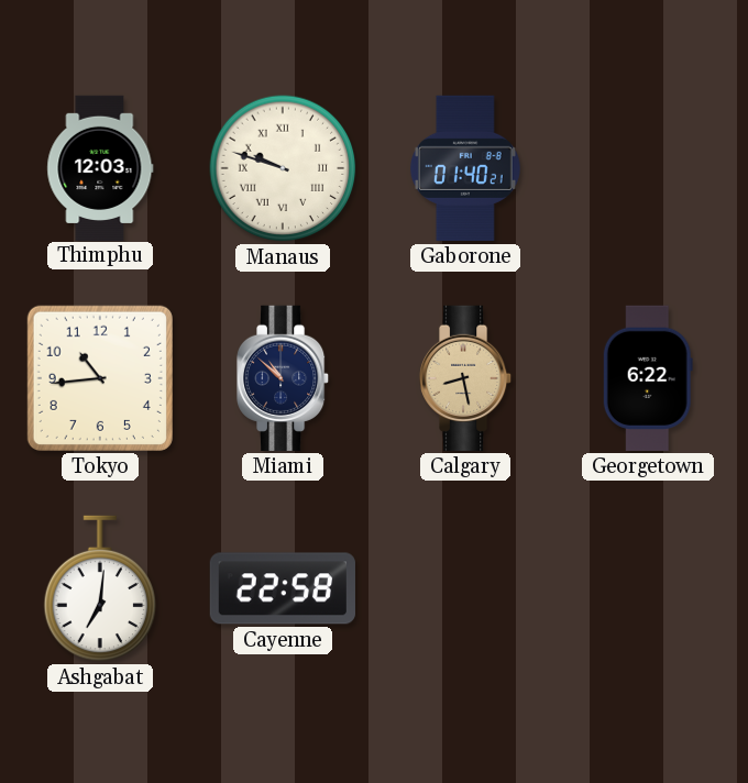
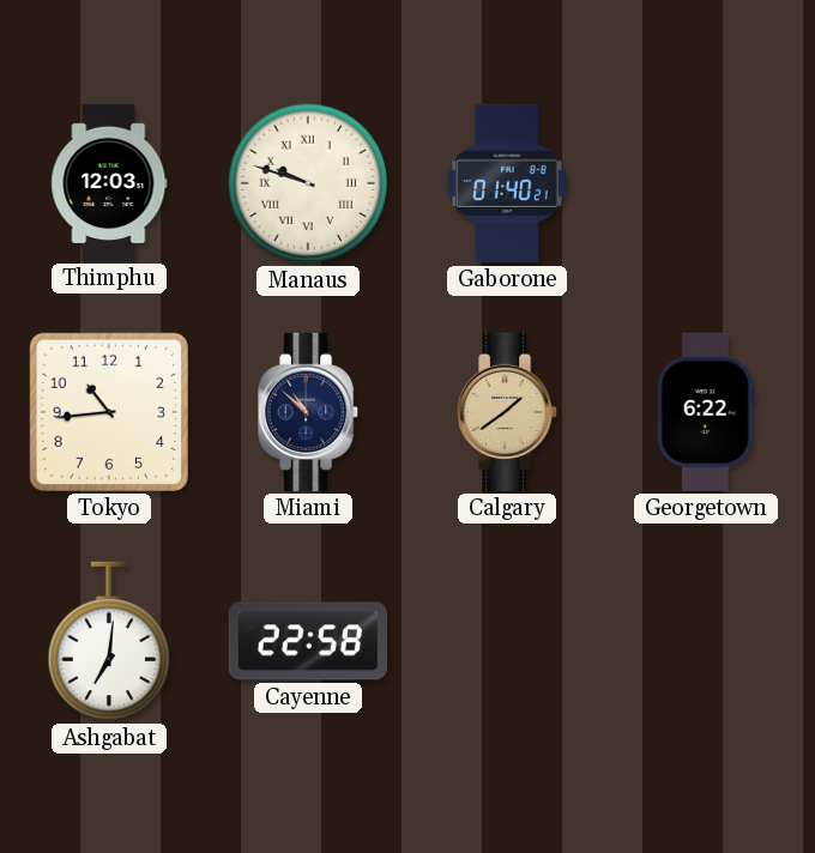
Calgary: 8:28 -> 1:39 (508, 412)
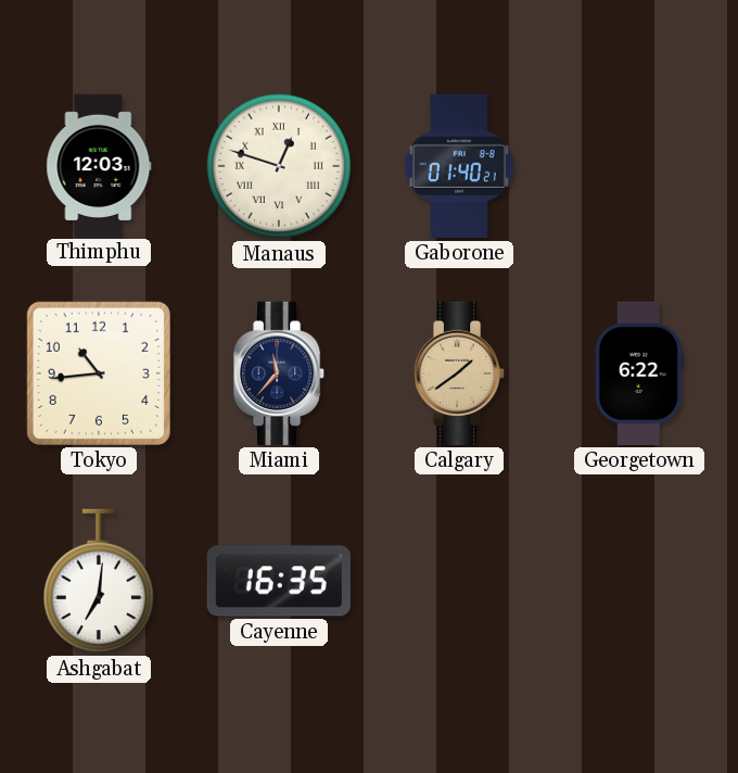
Manaus: 9:48 -> 12:48 (279, 166)
Miami: 10:52 -> 11:37 (280, 373)
Cayenne: 22:58 -> 16:35 (279, 581)
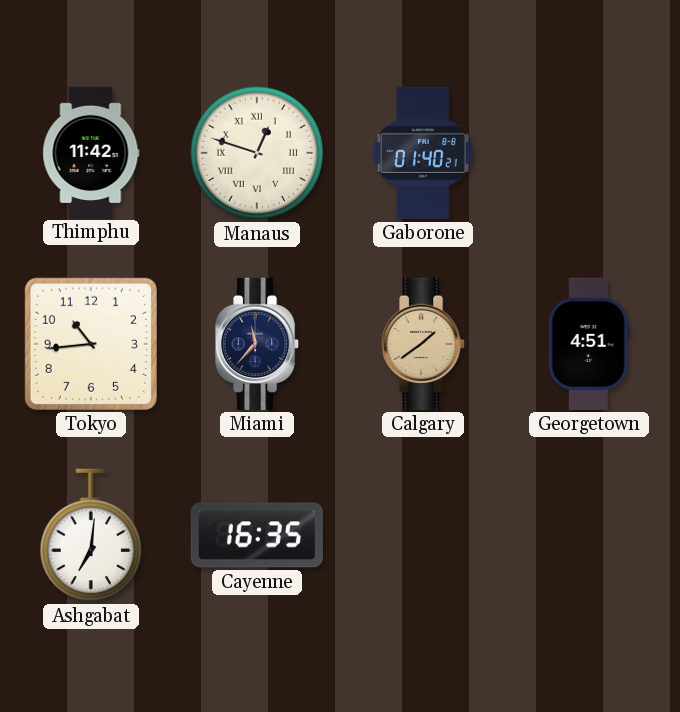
Thimphu: 12:03 -> 11:42 (91, 152)
Georgetown: 6:22 -> 4:51 (589, 344)
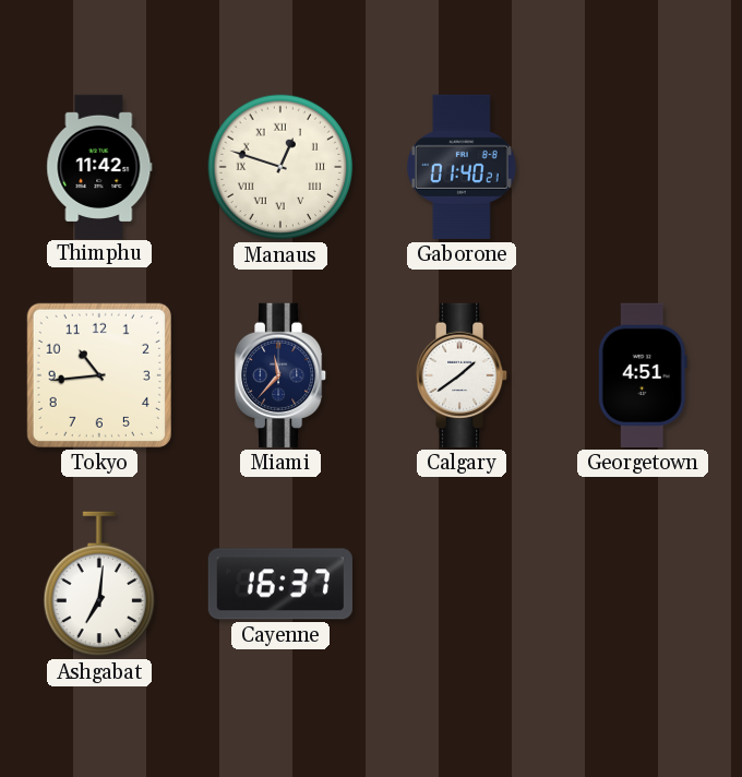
Calgary dial: champagne -> white (463, 375)
Cayenne: 16:35 -> 16:37 (280, 584)
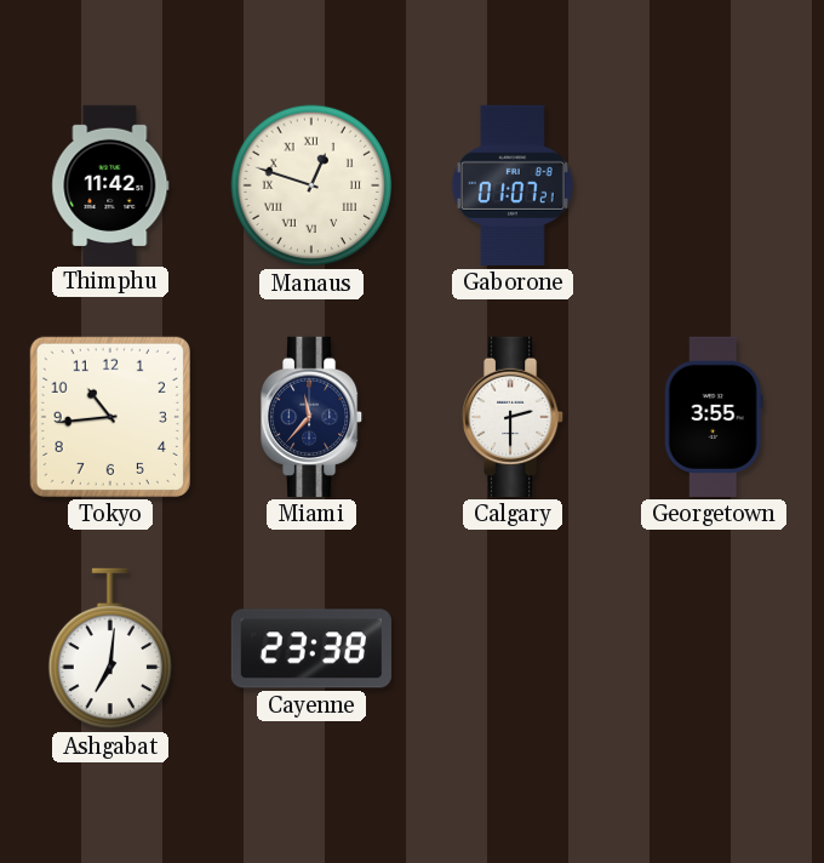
Gaborone: 01:40 -> 01:07 (513, 185)
Calgary: 1:39 -> 2:30 (514, 417)
Georgetown: 4:51 -> 3:55 (714, 417)
Cayenne: 16:37 -> 23:38 (311, 648)
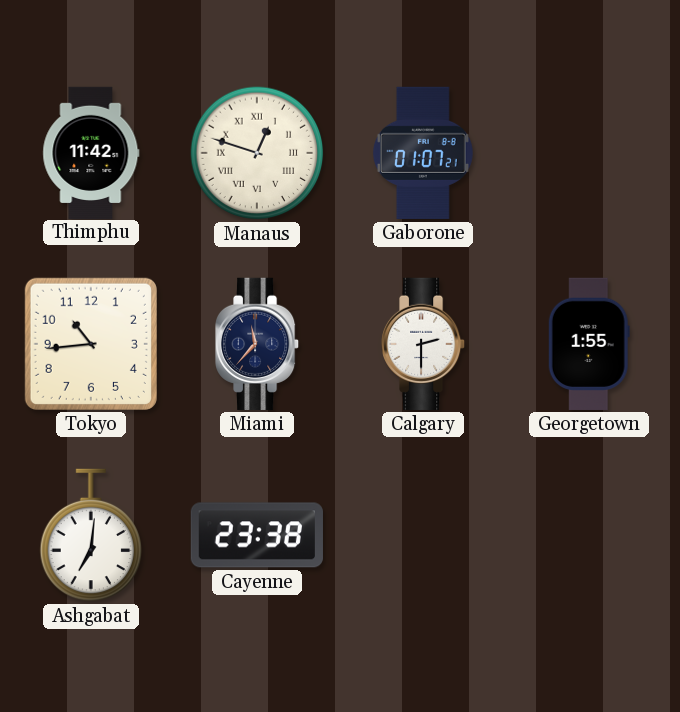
Georgetown: 3:55 -> 1:55 (589, 344)
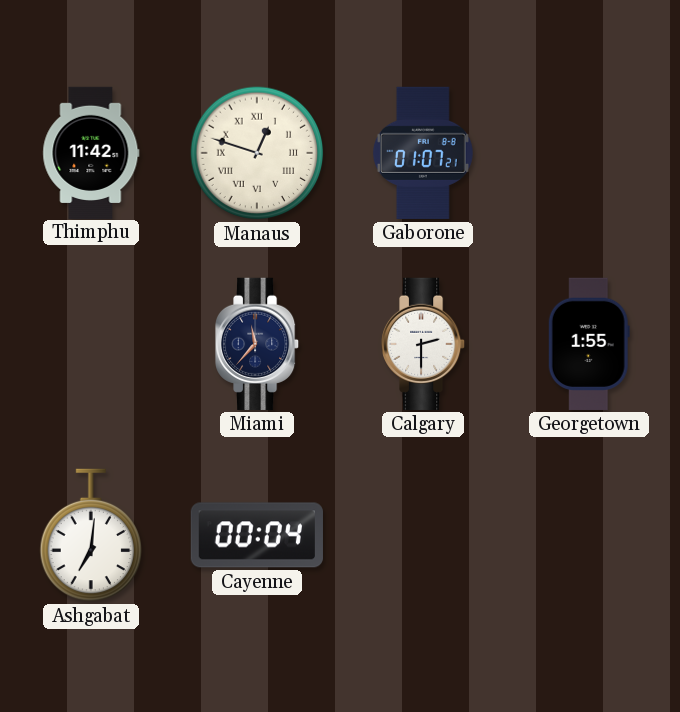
Tokyo: 10:44 -> none (91, 344)
Cayenne: 23:38 -> 00:04 (257, 535)
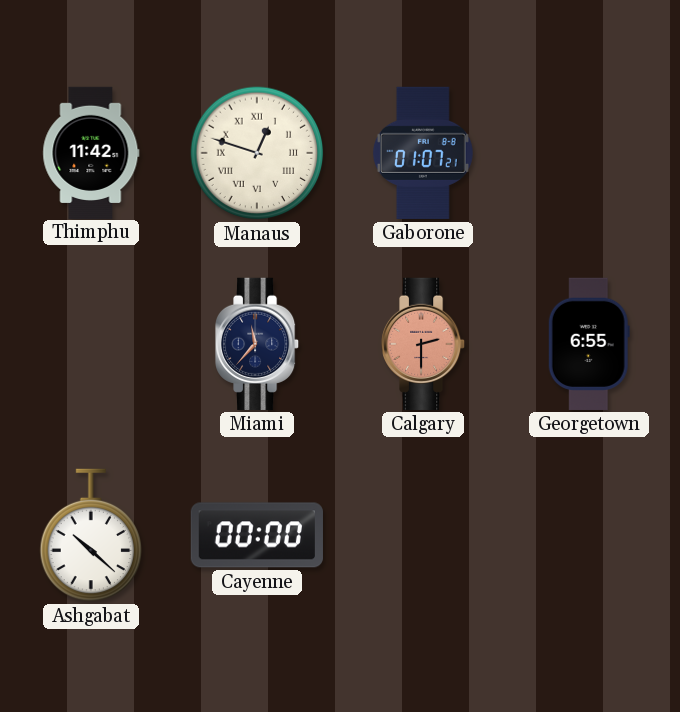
Calgary dial: white -> salmon (424, 344)
Georgetown: 1:55 -> 6:55 (589, 344)
Ashgabat: 7:01 -> 10:22 (91, 535)
Cayenne: 00:04 -> 00:00 (257, 535)
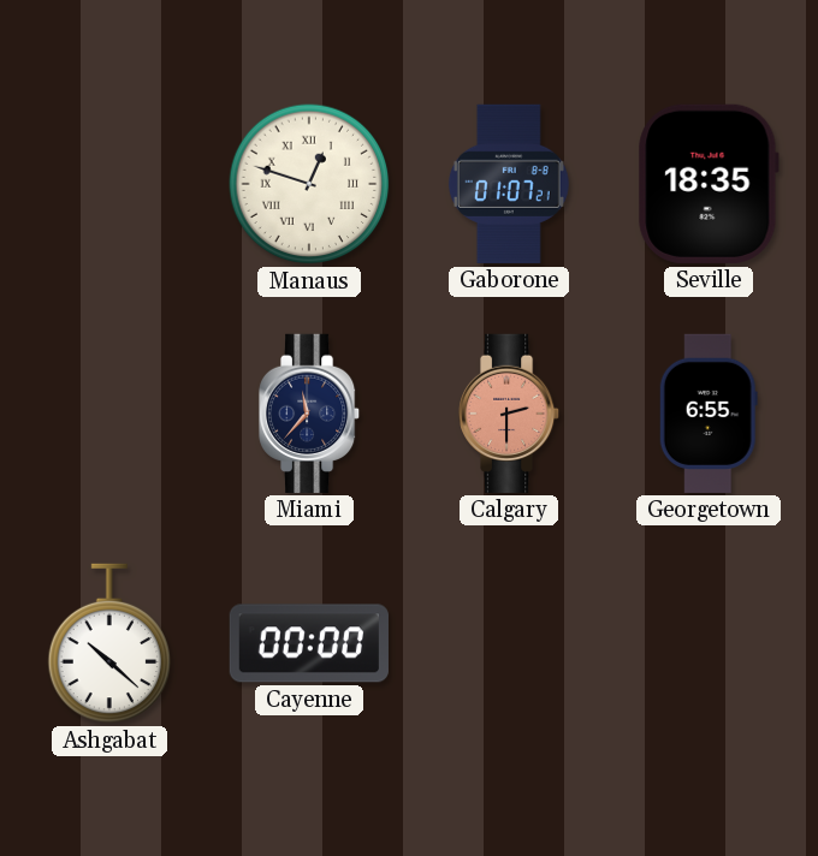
Thimphu: 11:42 -> none (91, 152)
Seville: none -> 18:35 (709, 184)
